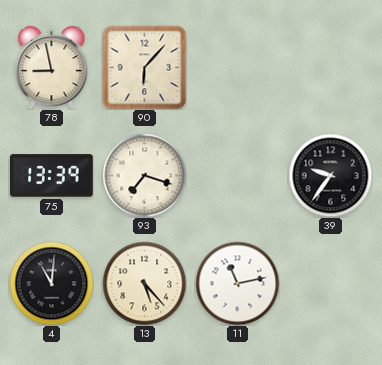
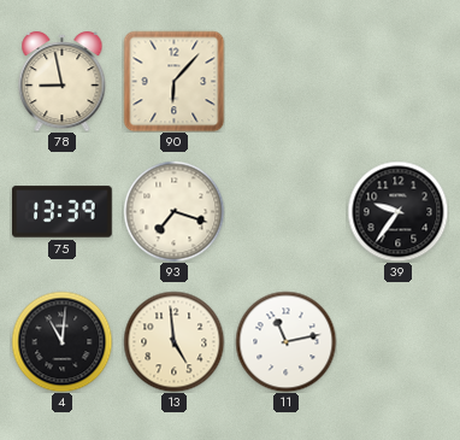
13: 5:23 -> 4:59 (173, 341)
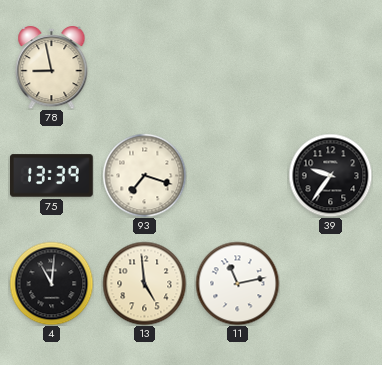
90: 6:07 -> none (173, 81)
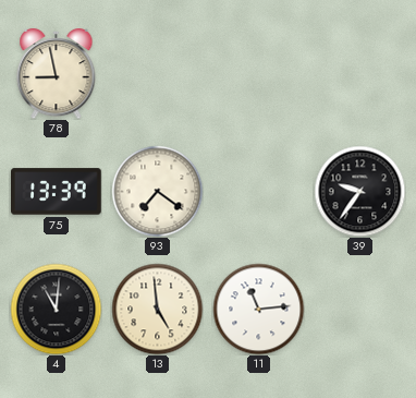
93: 7:18 -> 7:21 (157, 191)
11: 11:13 -> 11:14 (258, 309)
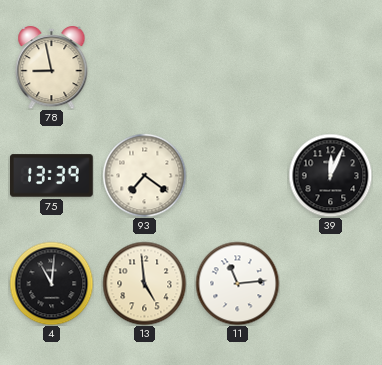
39: 9:36 -> 12:04 (330, 175)
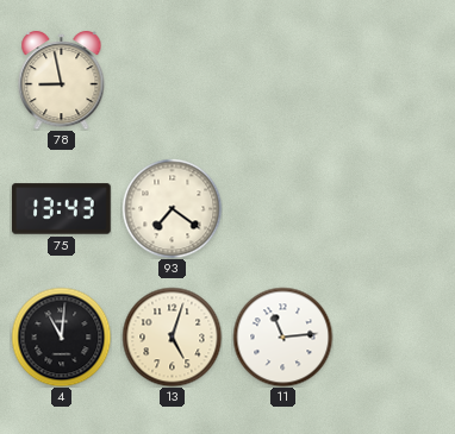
75: 13:39 -> 13:43 (62, 209)
39: 12:04 -> none (330, 175)
13: 4:59 -> 5:03 (172, 336)
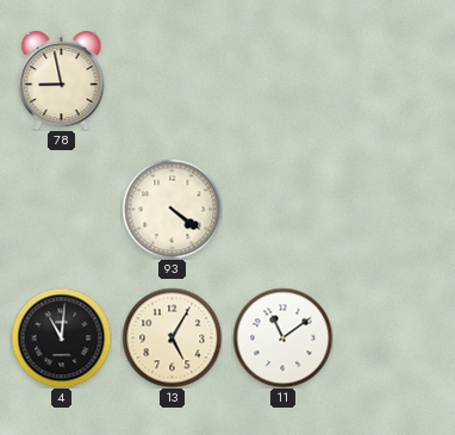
75: 13:43 -> none (62, 209)
93: 7:21 -> 4:21 (172, 209)
13: 5:03 -> 5:05 (172, 337)
11: 11:14 -> 11:09 (282, 337)
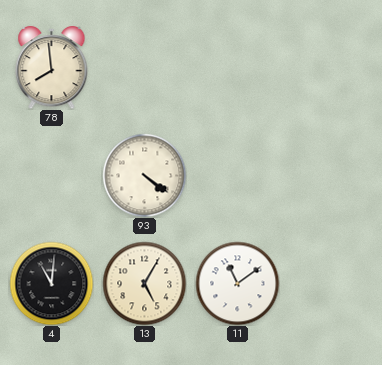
78: 8:58 -> 7:59 (52, 67)
